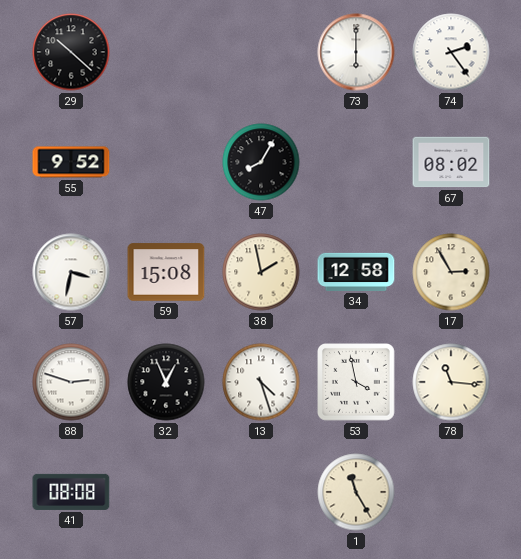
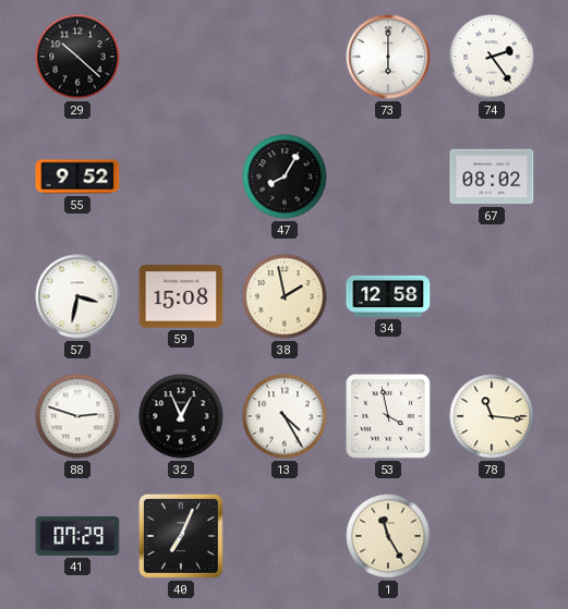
17: 2:55 -> none (451, 272)
13: 4:27 -> 4:25 (285, 416)
41: 08:08 -> 07:29 (77, 536)
40: none -> 7:04 (181, 536)
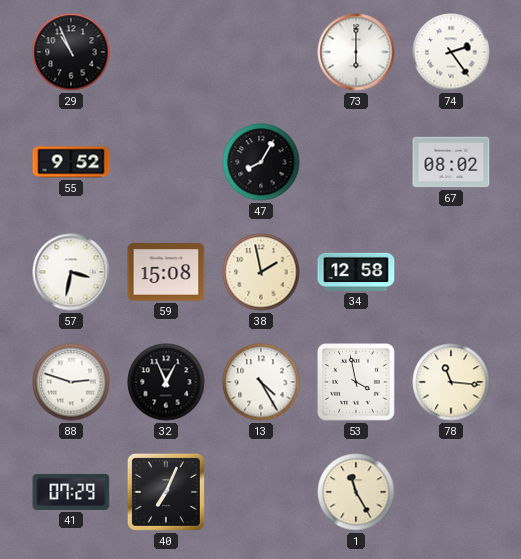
29: 10:22 -> 10:56 (71, 52)
